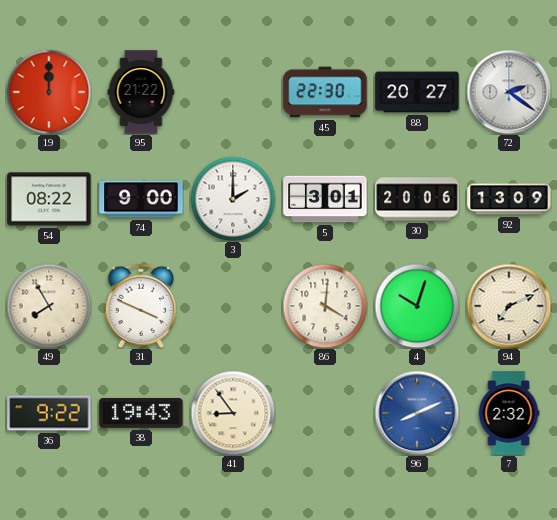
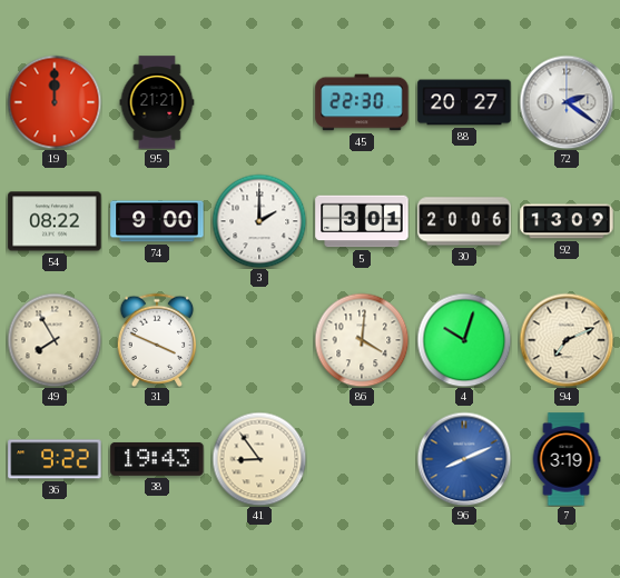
95: 21:22 -> 21:21 (157, 102)
7: 2:32 -> 3:19 (567, 459)
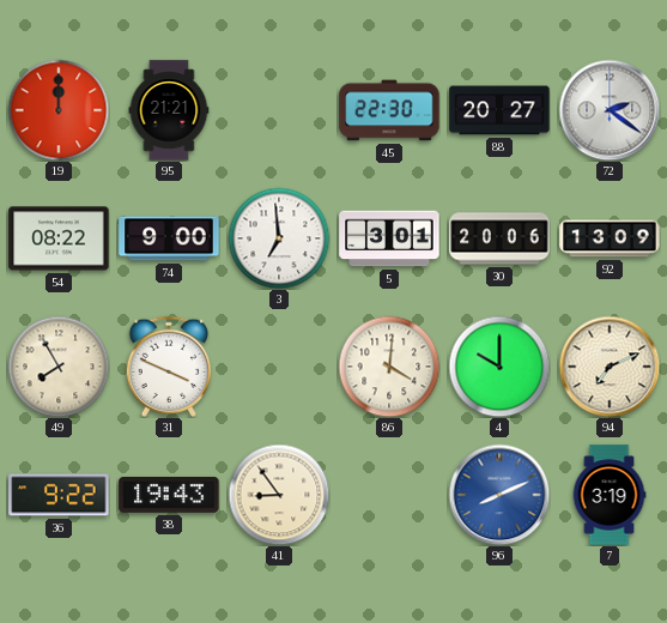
3: 2:00 -> 6:59 (279, 238)
4: 10:03 -> 10:00 (499, 367)
